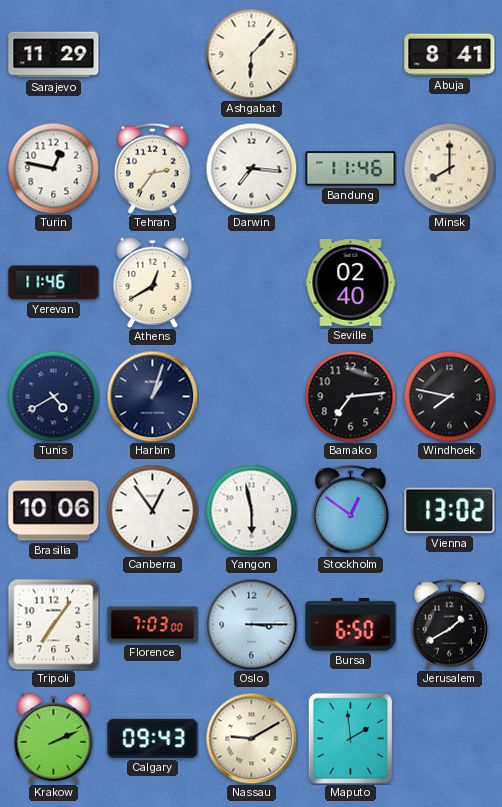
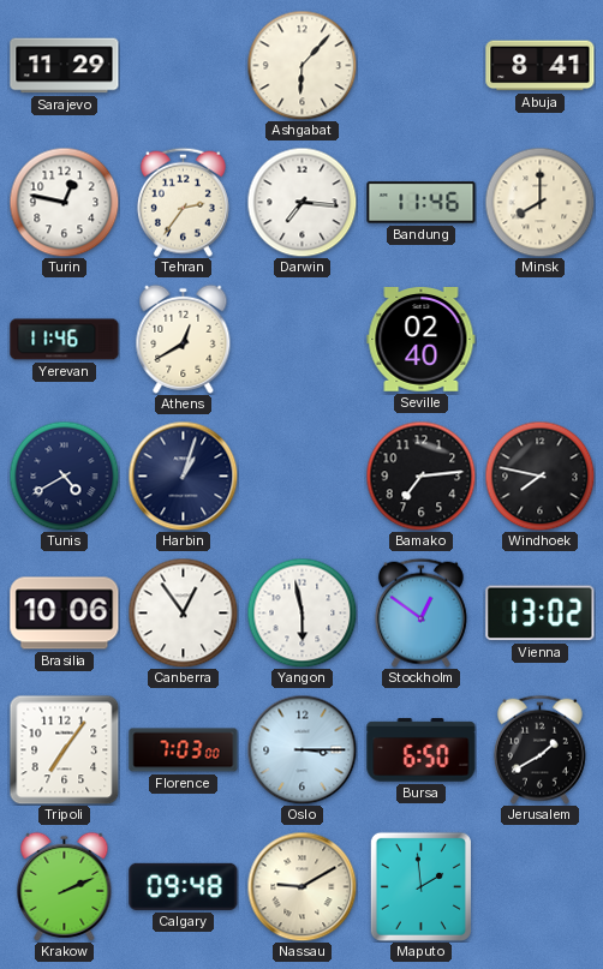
Calgary: 09:43 -> 09:48 (184, 886)
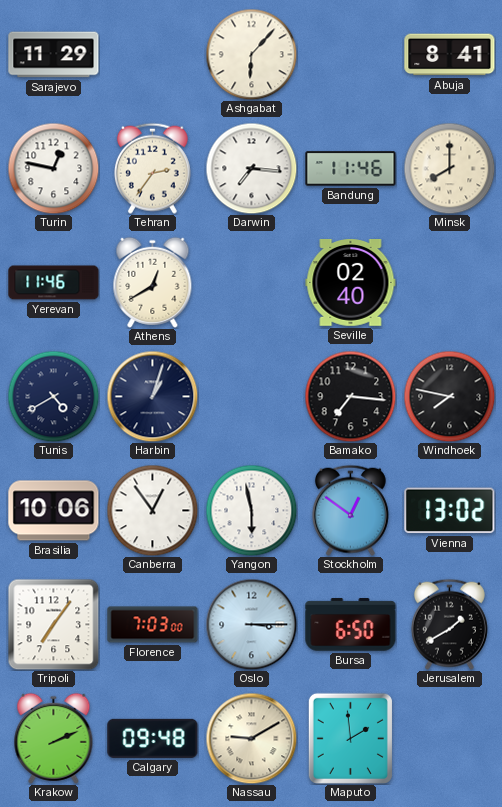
Bamako: 7:14 -> 7:16 (350, 396)
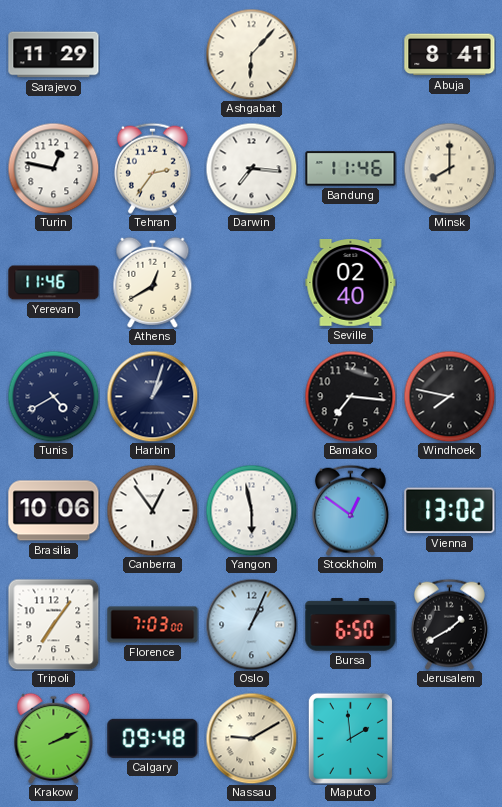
Oslo: 3:15 -> 1:04 (251, 624)
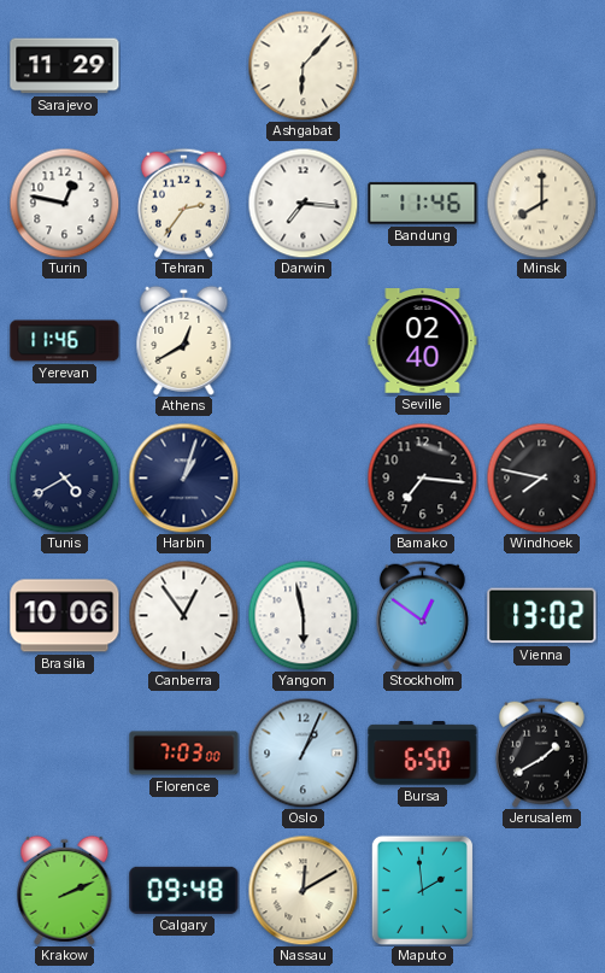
Abuja: 8:41 -> none (450, 55)
Tripoli: 7:06 -> none (53, 624)
Nassau: 9:10 -> 12:10 (302, 890)
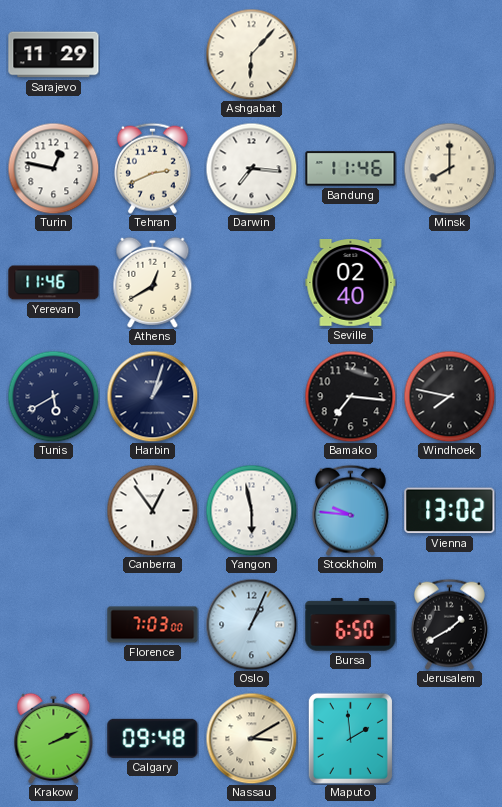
Tehran: 2:36 -> 2:41 (152, 168)
Tunis: 4:40 -> 5:40 (53, 396)
Brasilia: 10:06 -> none (65, 616)
Stockholm: 12:51 -> 9:46 (350, 510)
Nassau: 12:10 -> 3:10 (251, 738)
